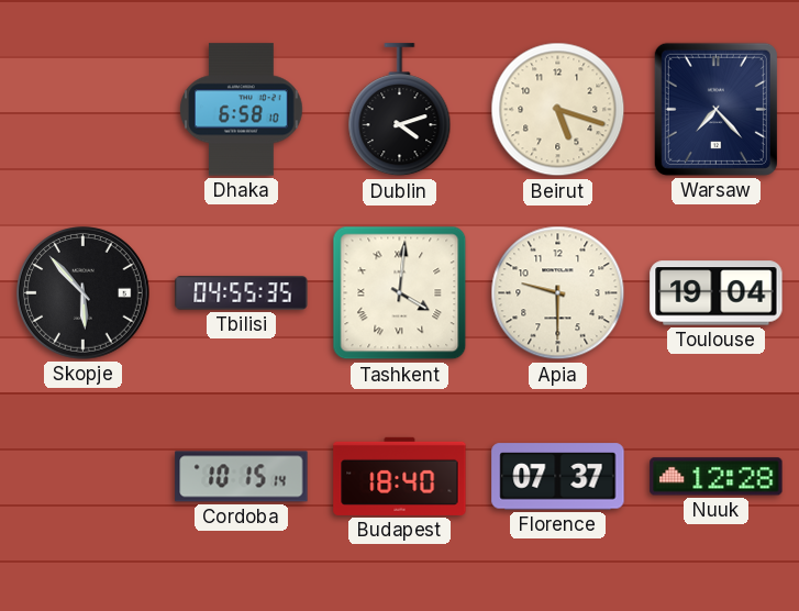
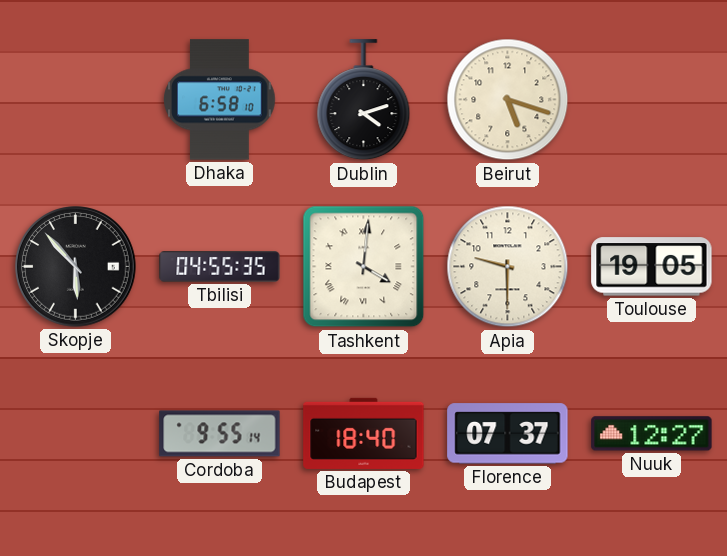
Warsaw: 7:23 -> none (715, 109)
Toulouse: 19:04 -> 19:05 (652, 267)
Cordoba: 10:15 -> 9:55 (220, 434)
Nuuk: 12:28 -> 12:27 (652, 434)
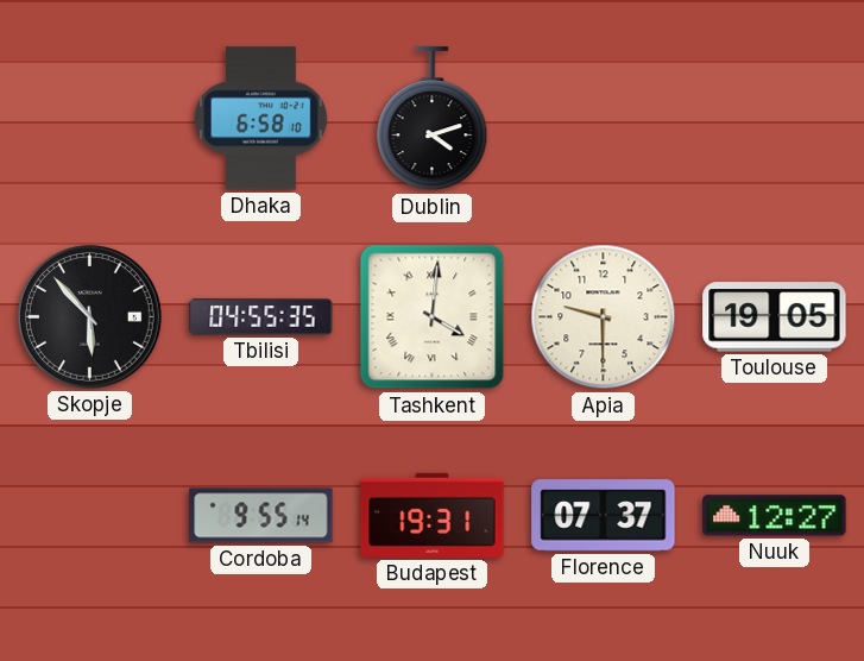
Beirut: 5:18 -> none (508, 100)
Budapest: 18:40 -> 19:31 (433, 515)
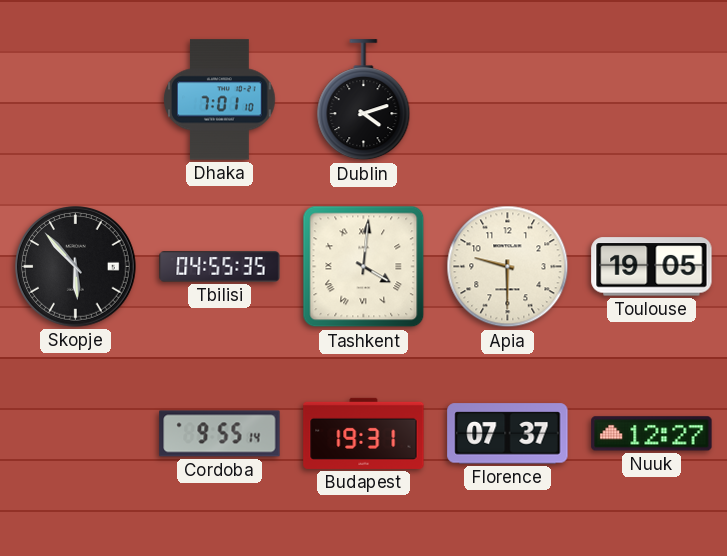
Dhaka: 6:58 -> 7:01 (220, 100)
